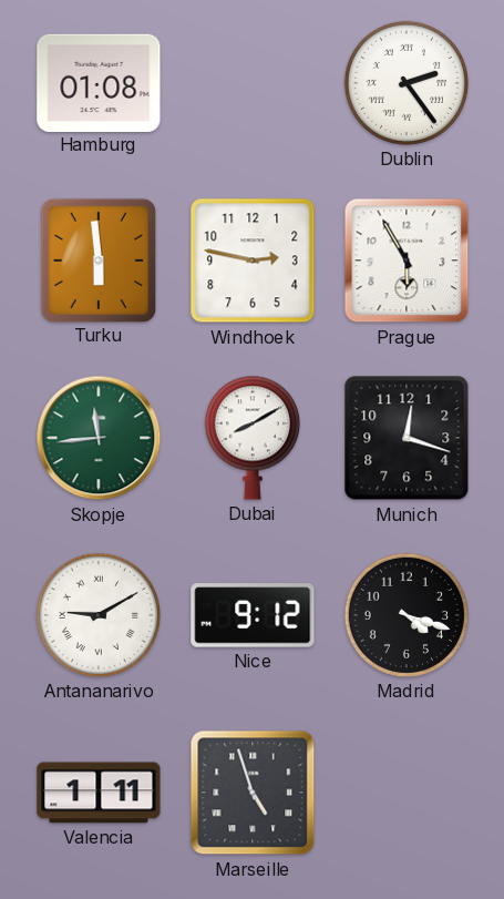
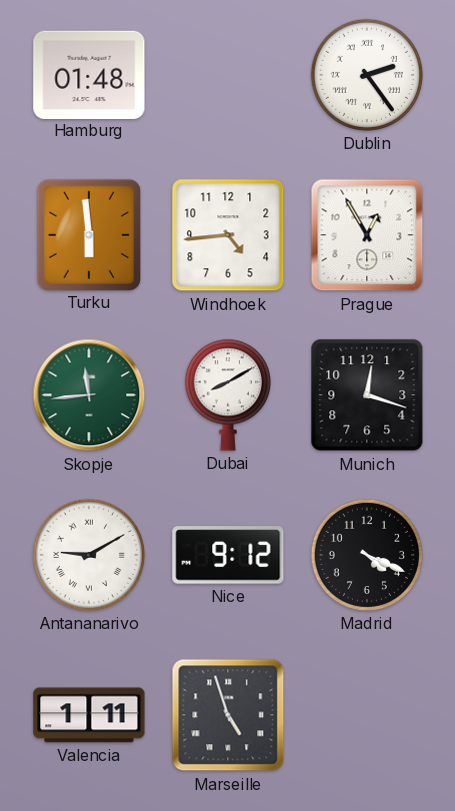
Hamburg: 01:08 -> 01:48 (89, 74)
Windhoek: 2:47 -> 4:44 (228, 235)
Prague: 5:55 -> 12:55 (367, 235)
Madrid: 4:18 -> 4:19 (367, 555)
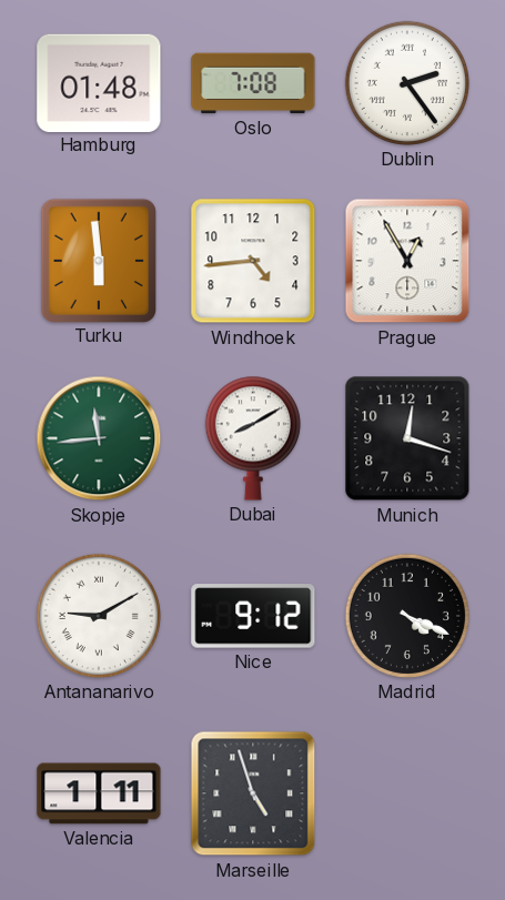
Oslo: none -> 7:08 (253, 83)
